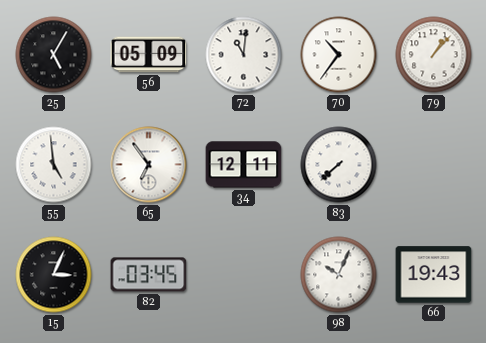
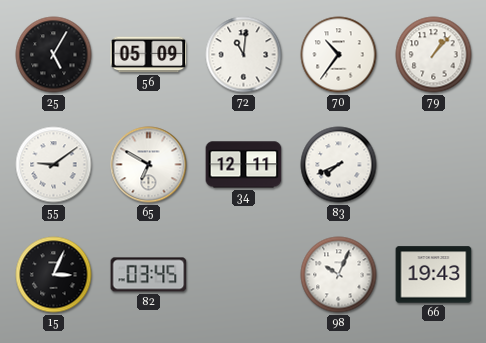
55: 4:59 -> 9:09 (54, 165)
65: 6:54 -> 6:50 (149, 165)
83: 7:38 -> 7:41 (339, 165)
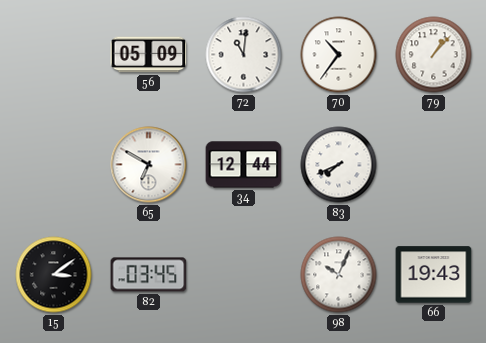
25: 5:05 -> none (54, 55)
55: 9:09 -> none (54, 165)
34: 12:11 -> 12:44 (244, 165)
15: 3:04 -> 3:09 (54, 275)
